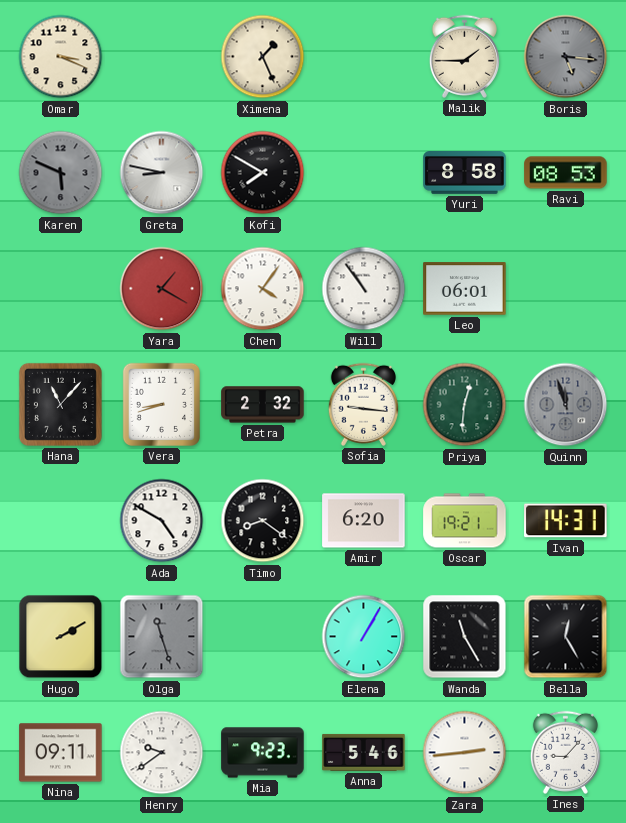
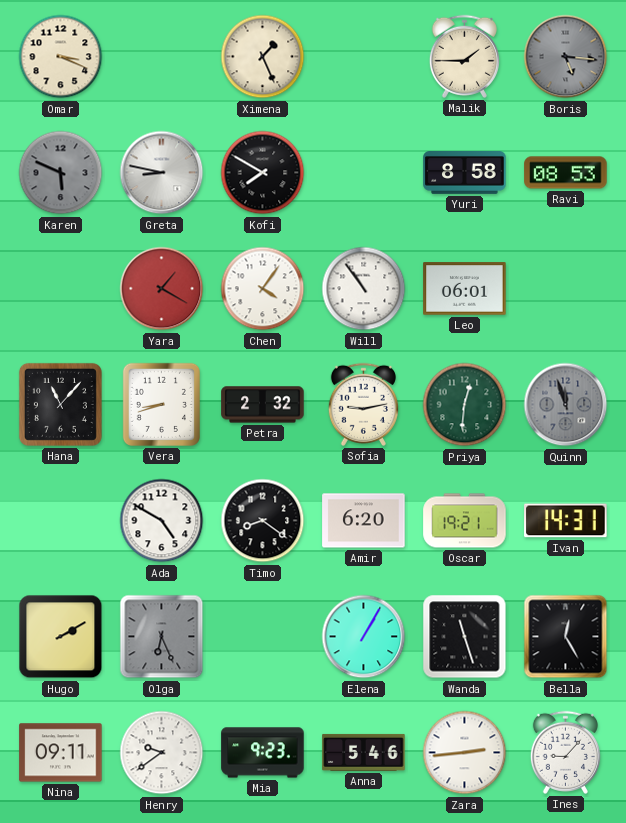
Sofia: 9:16 -> 9:13 (363, 404)
Olga: 11:27 -> 6:26 (162, 637)
Wanda: 11:25 -> 11:27 (465, 637)
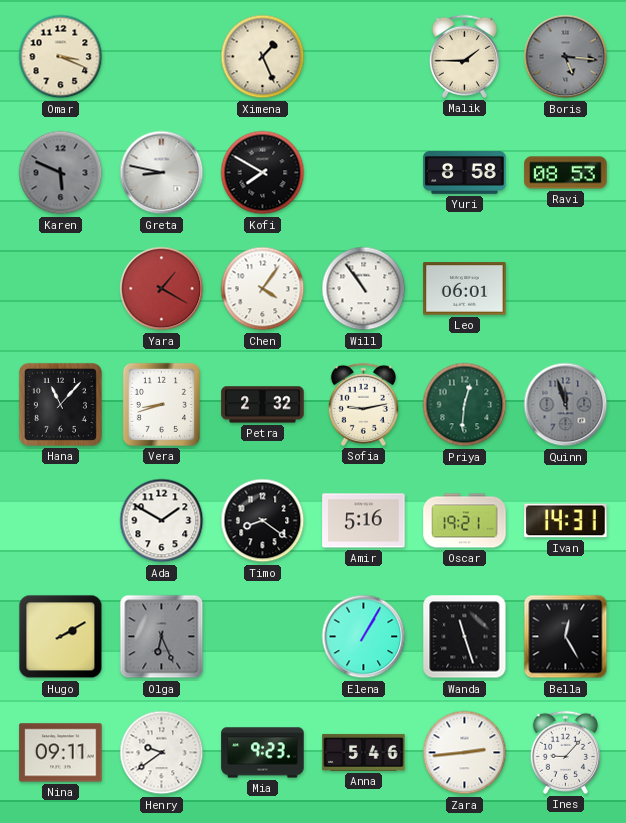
Ada: 4:50 -> 1:50 (162, 521)
Amir: 6:20 -> 5:16 (364, 521)
